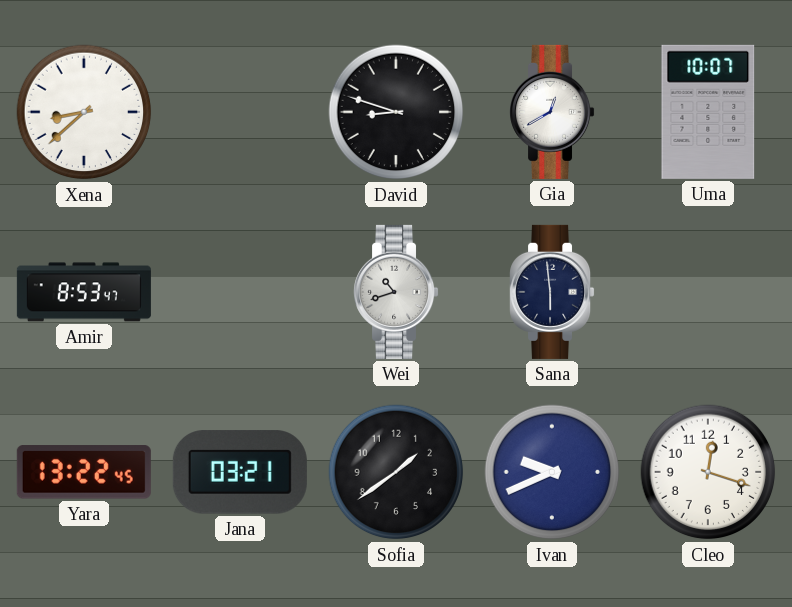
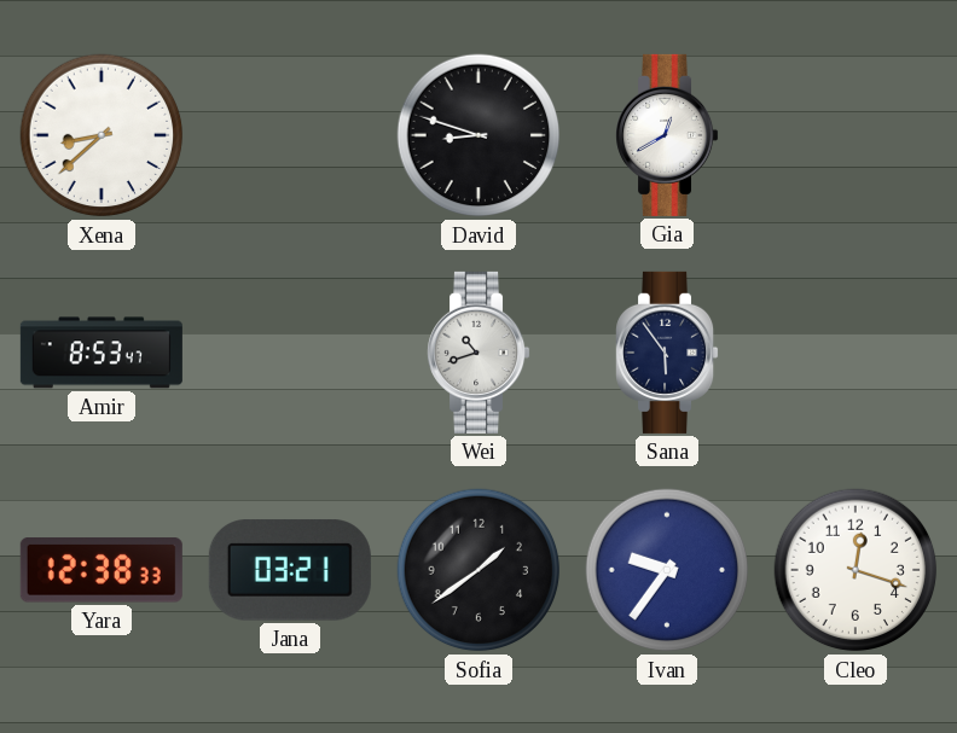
Uma: 10:07 -> none (708, 112)
Sana: 5:59 -> 5:54 (667, 353)
Yara: 13:22 -> 12:38 (101, 570)
Ivan: 9:41 -> 9:36 (667, 570)
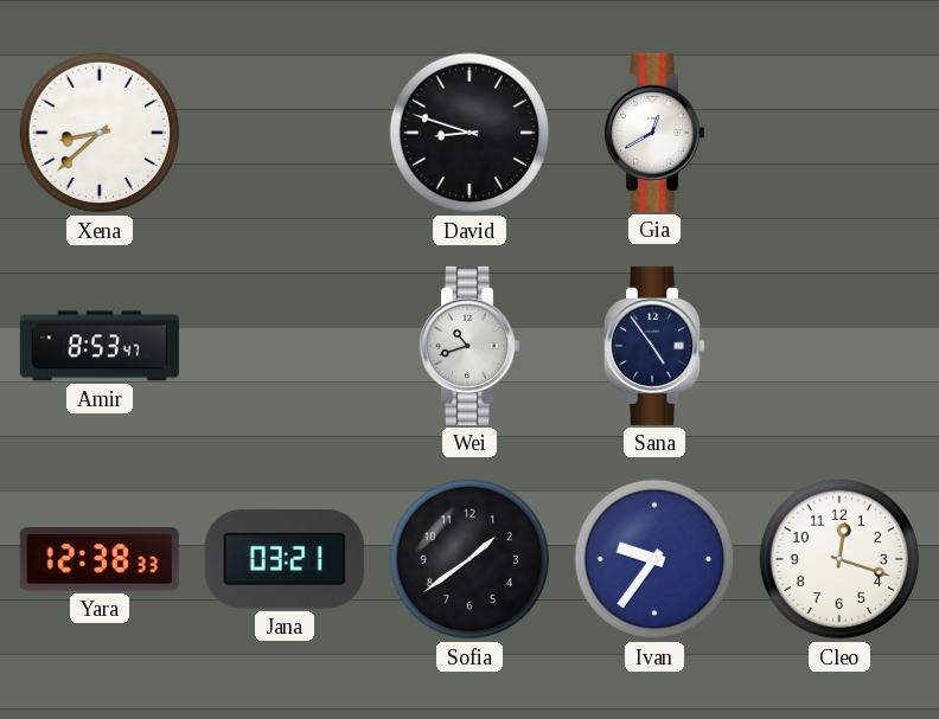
Sana: 5:54 -> 4:54 (654, 346)
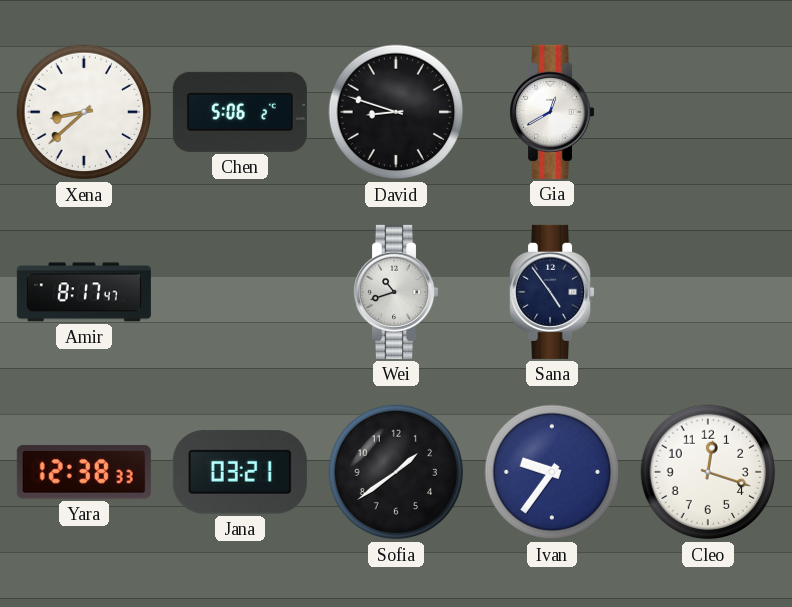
Chen: none -> 5:06 (240, 112)
Amir: 8:53 -> 8:17 (84, 292)
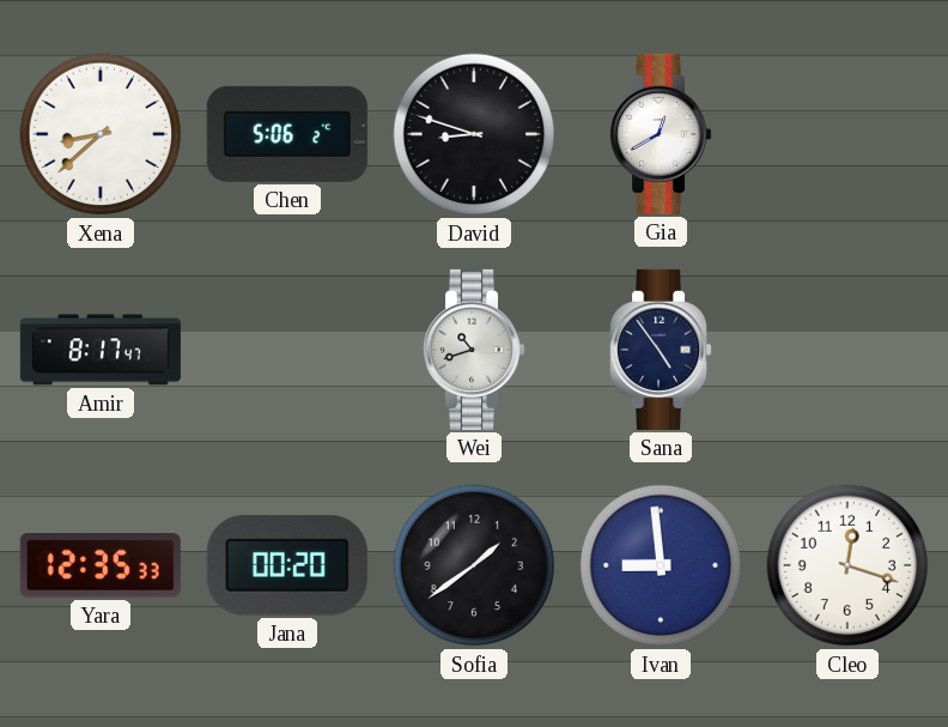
Yara: 12:38 -> 12:35 (101, 565)
Jana: 03:21 -> 00:20 (287, 565)
Ivan: 9:36 -> 8:59 (661, 565)
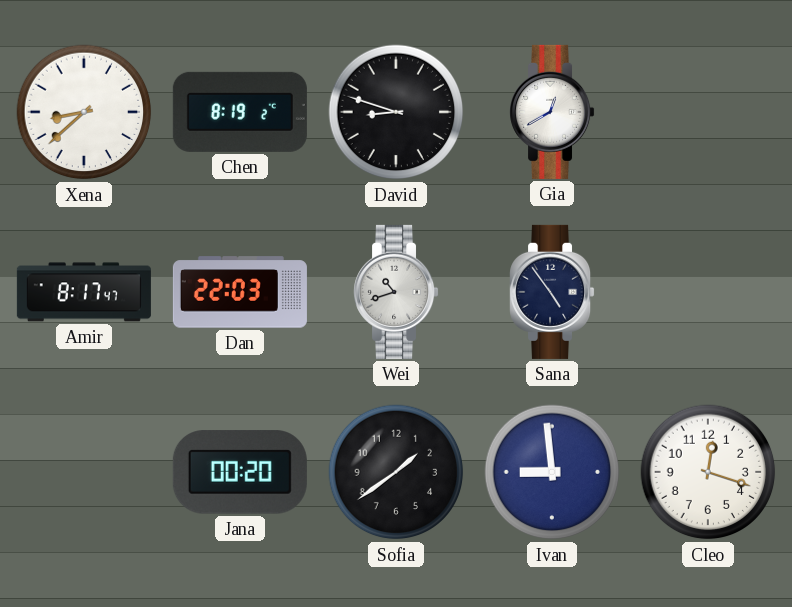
Chen: 5:06 -> 8:19 (240, 112)
Dan: none -> 22:03 (240, 292)
Yara: 12:35 -> none (101, 565)
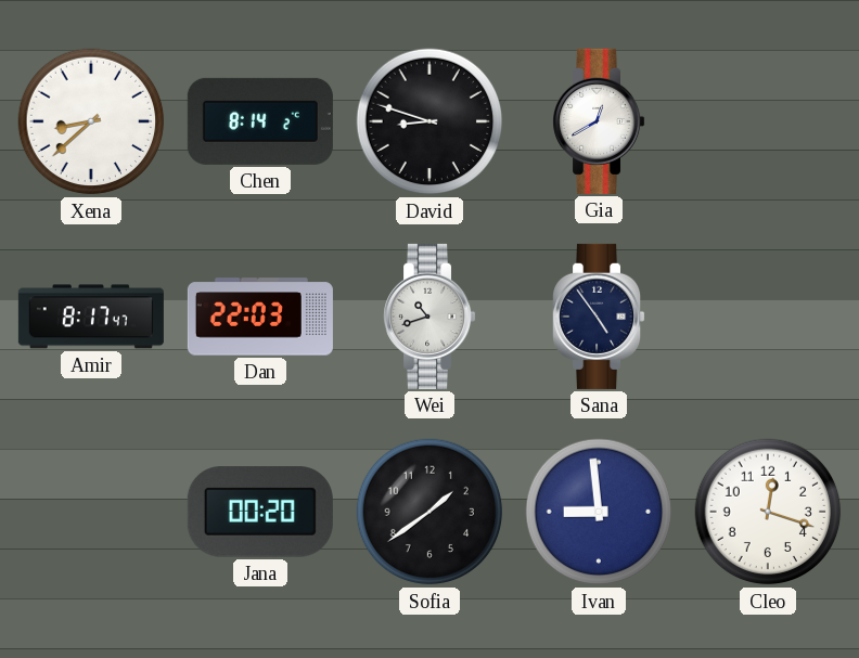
Chen: 8:19 -> 8:14 (260, 121)
